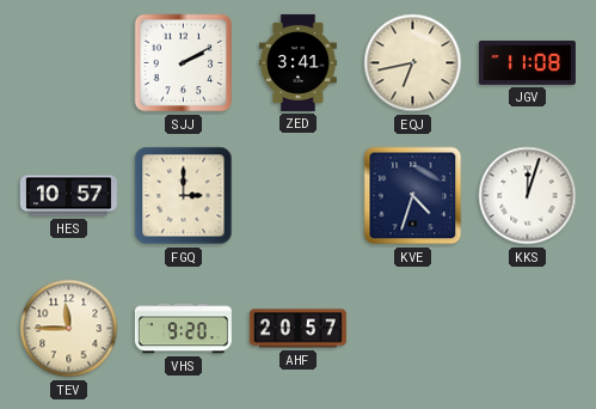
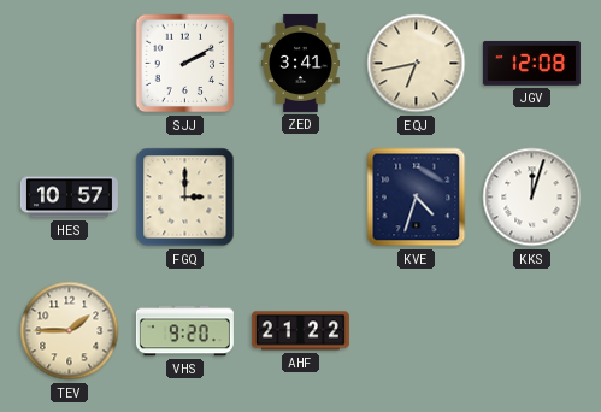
JGV: 11:08 -> 12:08 (531, 63)
TEV: 11:45 -> 1:45 (70, 331)
AHF: 20:57 -> 21:22 (300, 331)
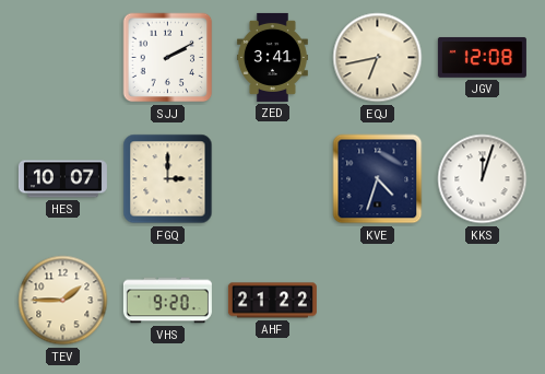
HES: 10:57 -> 10:07 (62, 179)
